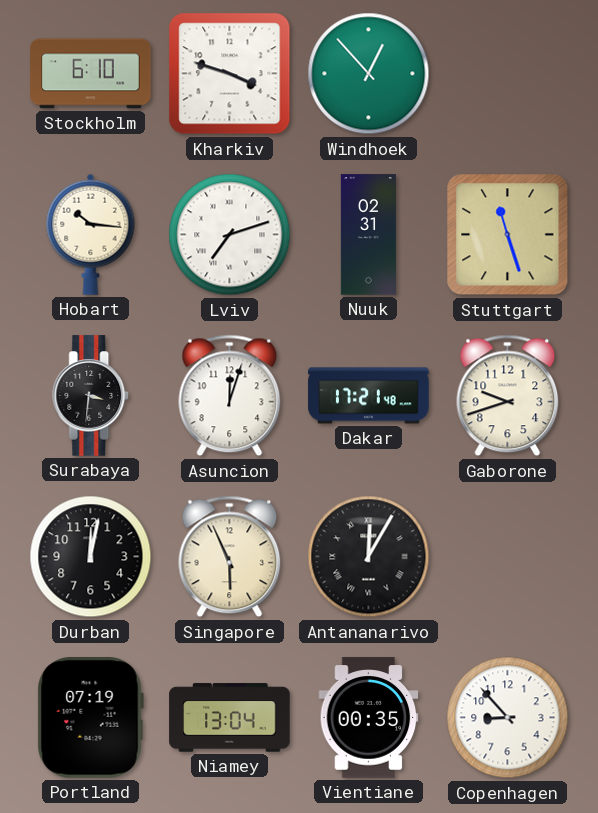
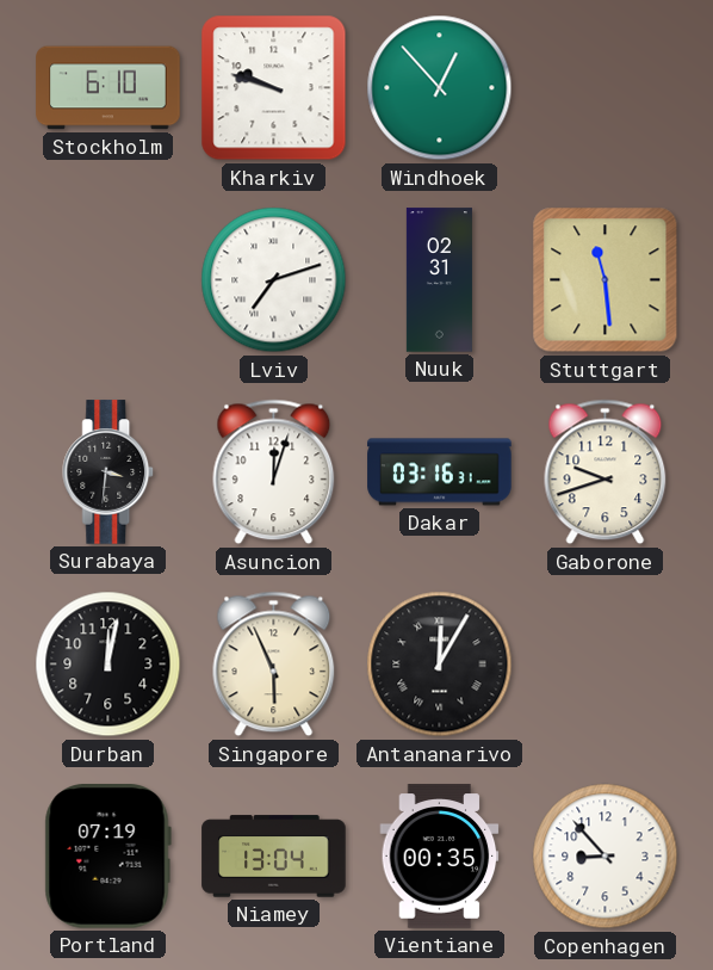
Kharkiv: 3:48 -> 9:48 (274, 88)
Hobart: 10:16 -> none (91, 234)
Stuttgart: 11:27 -> 11:29 (606, 280)
Dakar: 17:21 -> 03:16 (440, 472)
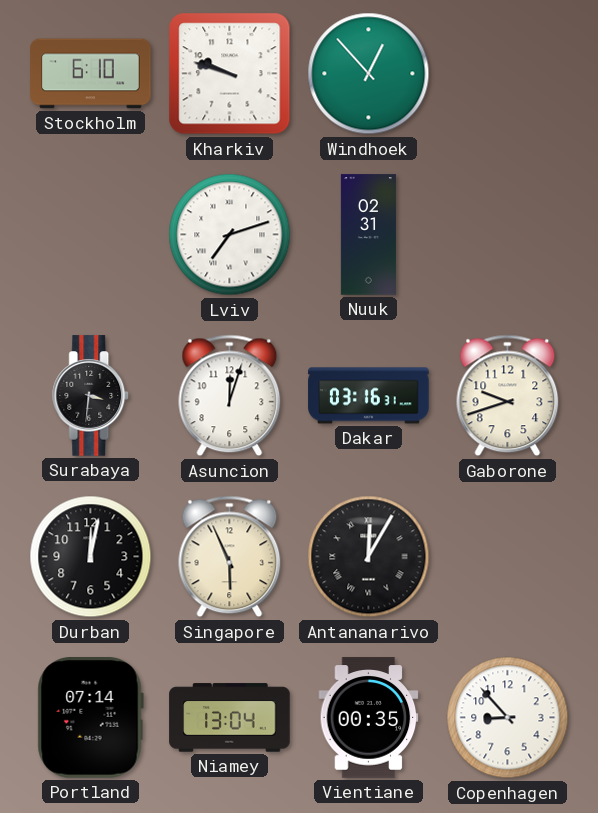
Stuttgart: 11:29 -> none (606, 280)
Portland: 07:19 -> 07:14 (90, 718)
